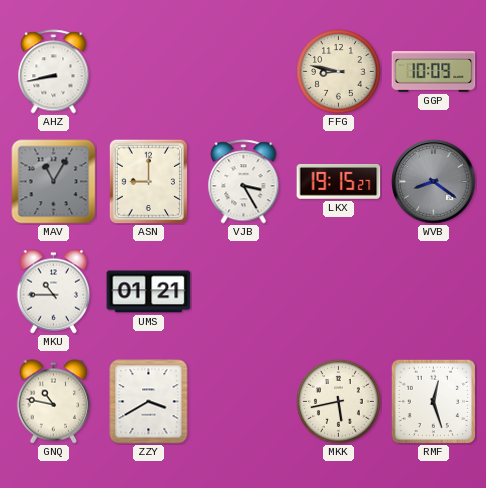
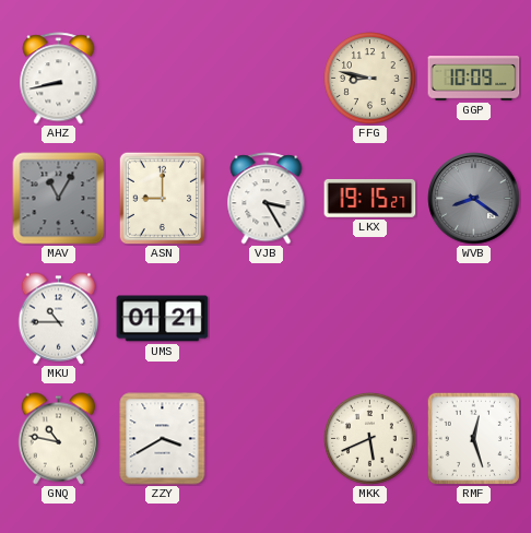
MKK: 5:43 -> 5:41 (370, 439)
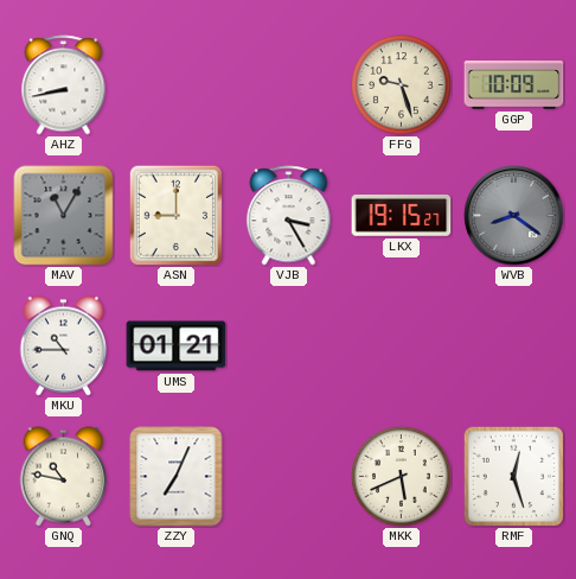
FFG: 8:47 -> 9:27 (402, 85)
ZZY: 3:40 -> 7:04 (177, 477)
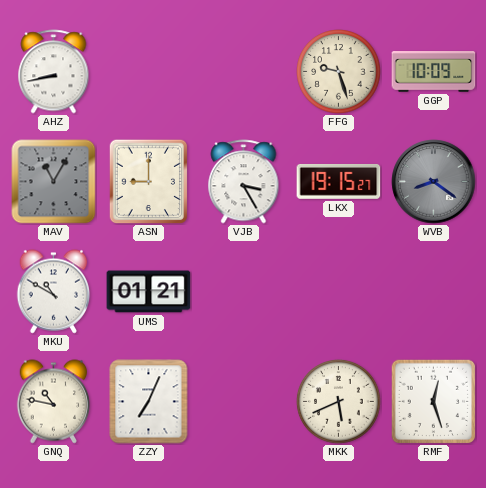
MKU: 10:45 -> 10:50 (54, 292)
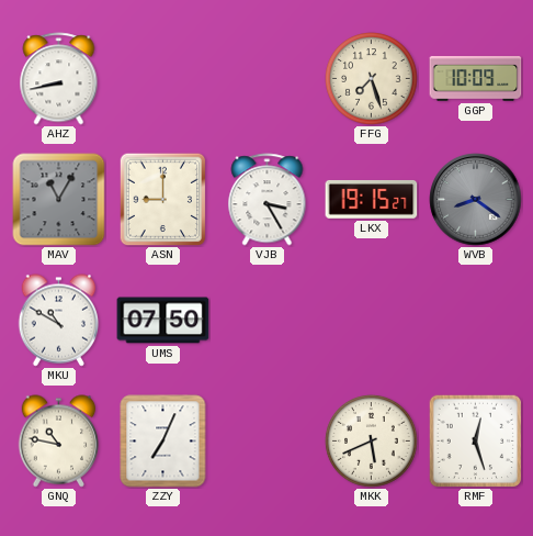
FFG: 9:27 -> 7:27 (372, 79)
UMS: 01:21 -> 07:50 (163, 321)
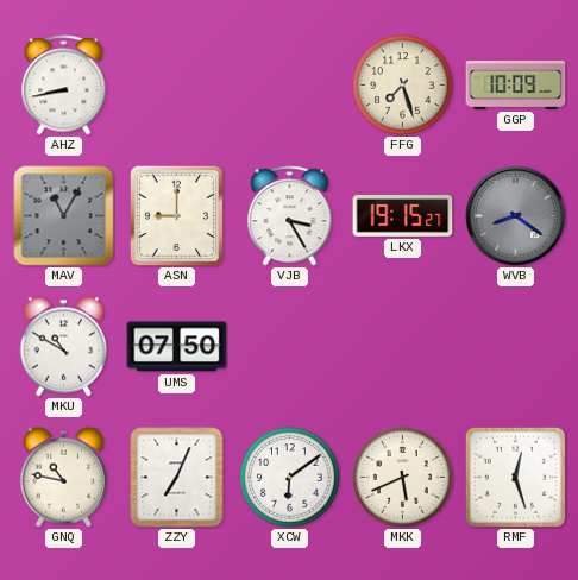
XCW: none -> 6:09 (290, 478)
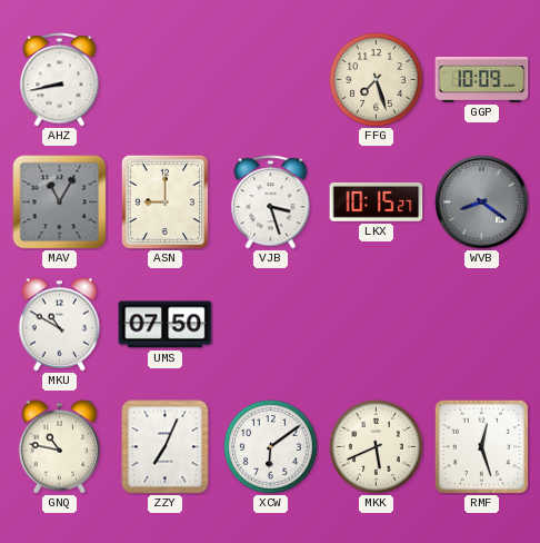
VJB: 3:25 -> 3:27 (271, 203)
LKX: 19:15 -> 10:15 (377, 201)
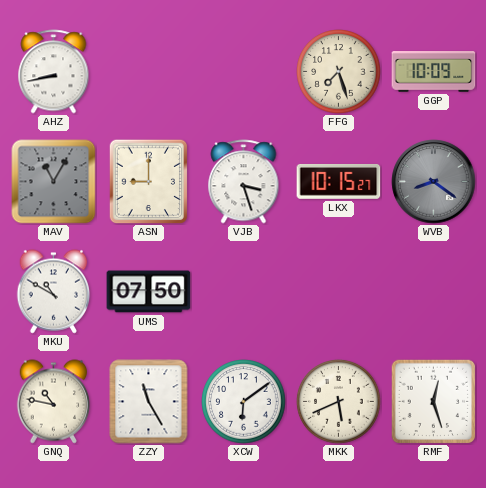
ZZY: 7:04 -> 11:25 (149, 402)
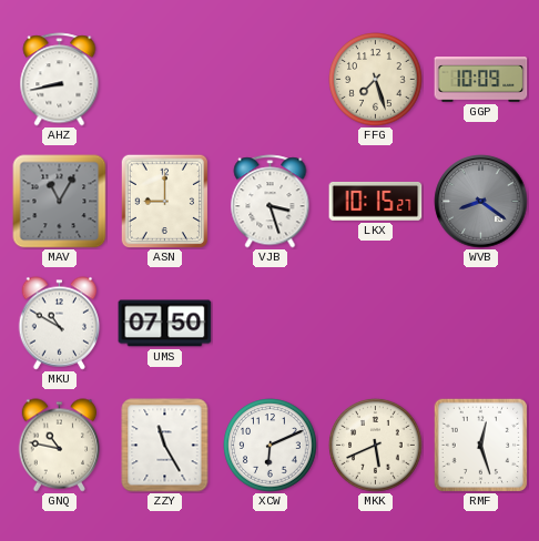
XCW: 6:09 -> 6:11 (271, 446)
